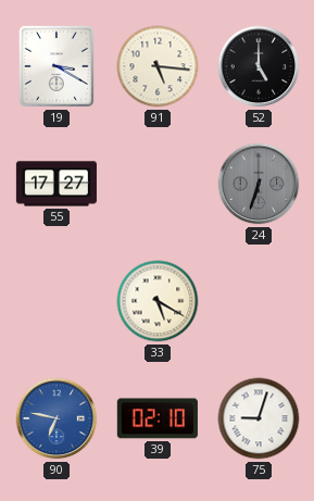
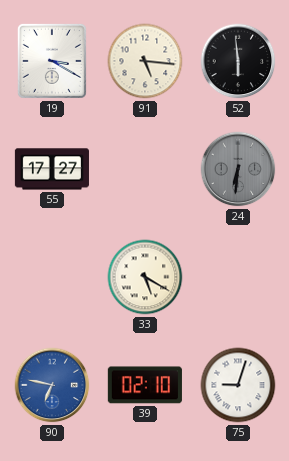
52: 5:00 -> 5:59 (238, 61)
24: 6:33 -> 6:31 (238, 169)
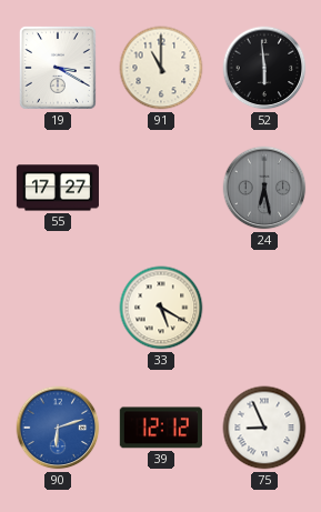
91: 5:16 -> 11:00 (161, 68)
24: 6:31 -> 6:28 (264, 188)
90: 6:47 -> 6:12 (58, 428)
39: 02:10 -> 12:12 (161, 428)
75: 9:03 -> 8:56 (264, 428)
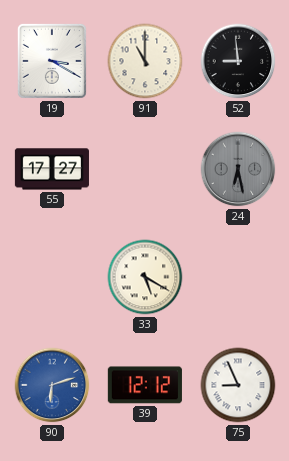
52: 5:59 -> 8:59 (238, 61)
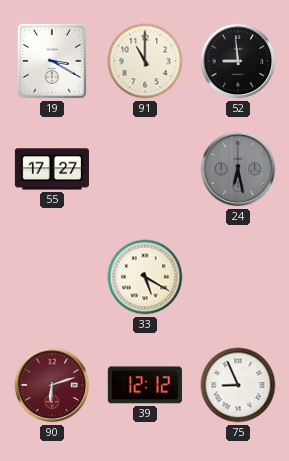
90 dial: blue -> burgundy (52, 385)
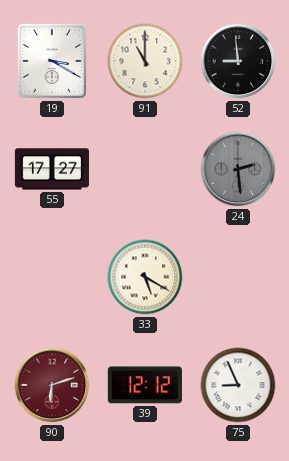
24: 6:28 -> 2:29 (238, 169)
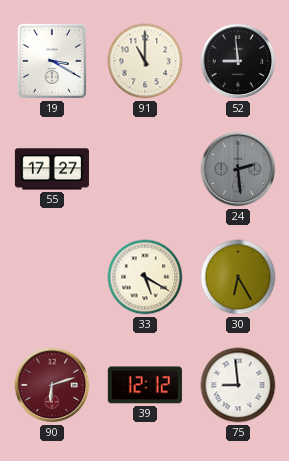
30: none -> 6:25 (238, 277)
75: 8:56 -> 8:59 (238, 385)
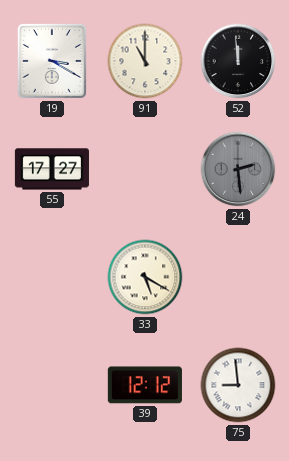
52: 8:59 -> 11:59 (238, 61)
30: 6:25 -> none (238, 277)
90: 6:12 -> none (52, 385)
